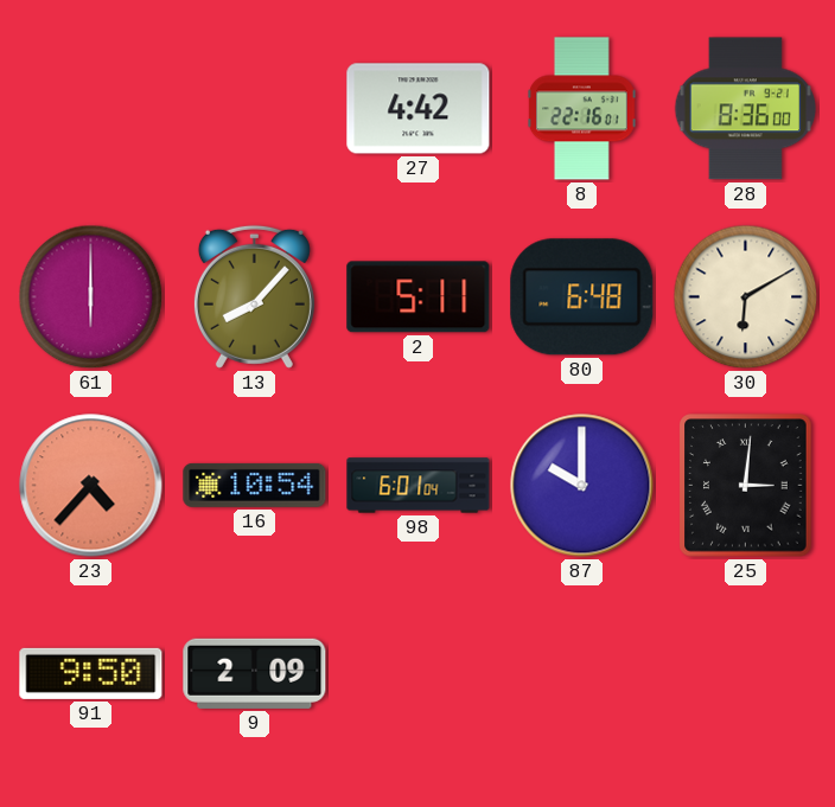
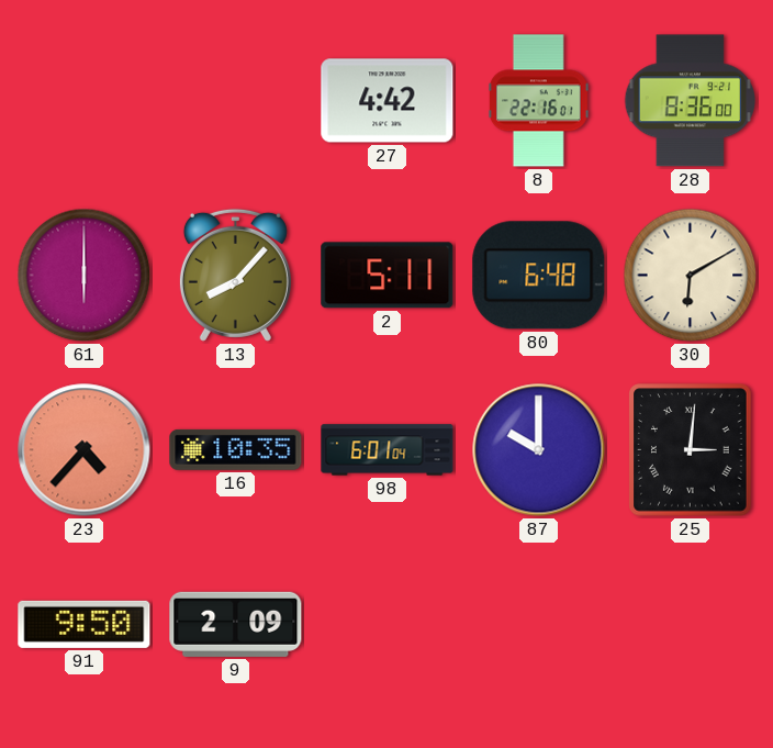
16: 10:54 -> 10:35 (236, 449)
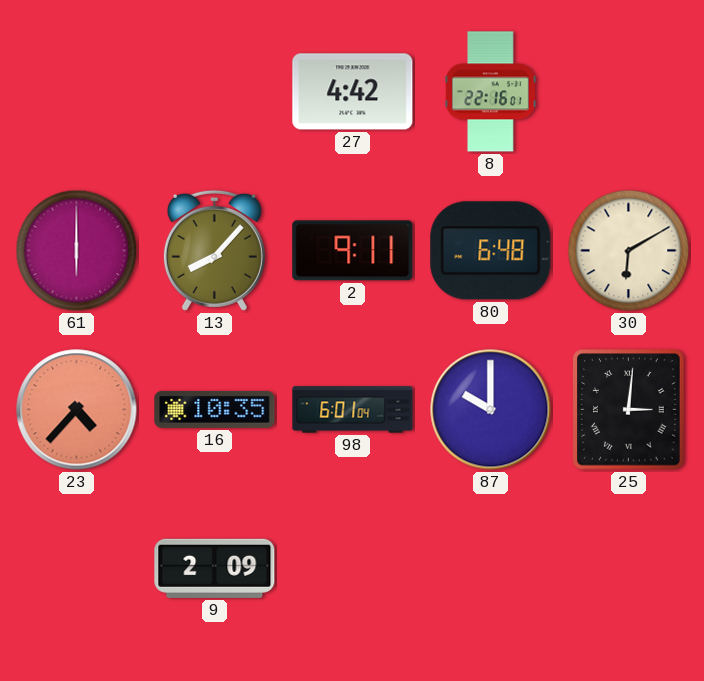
28: 8:36 -> none (690, 101)
2: 5:11 -> 9:11 (353, 251)
91: 9:50 -> none (85, 624)
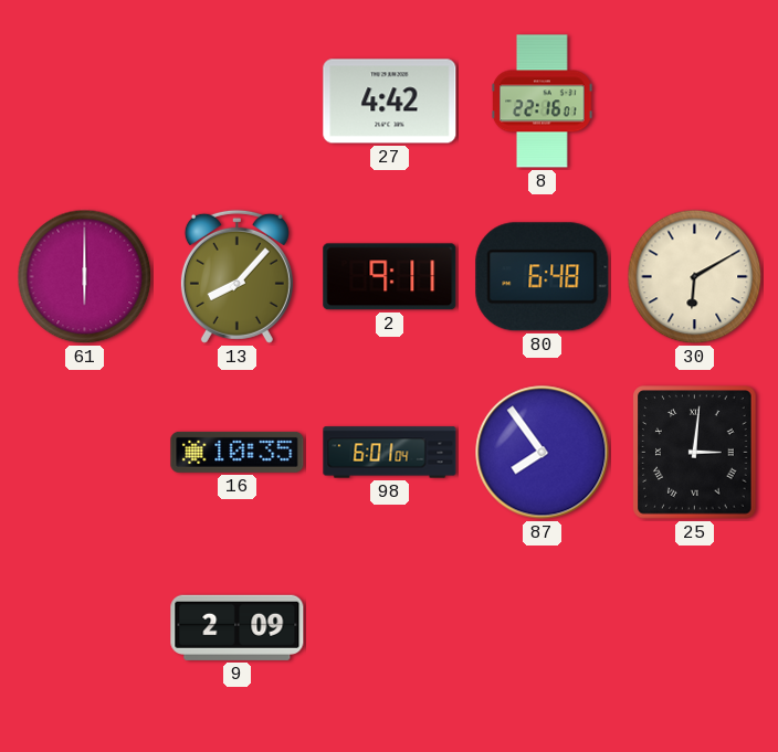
23: 4:37 -> none (77, 410)
87: 10:00 -> 7:54 (543, 453)
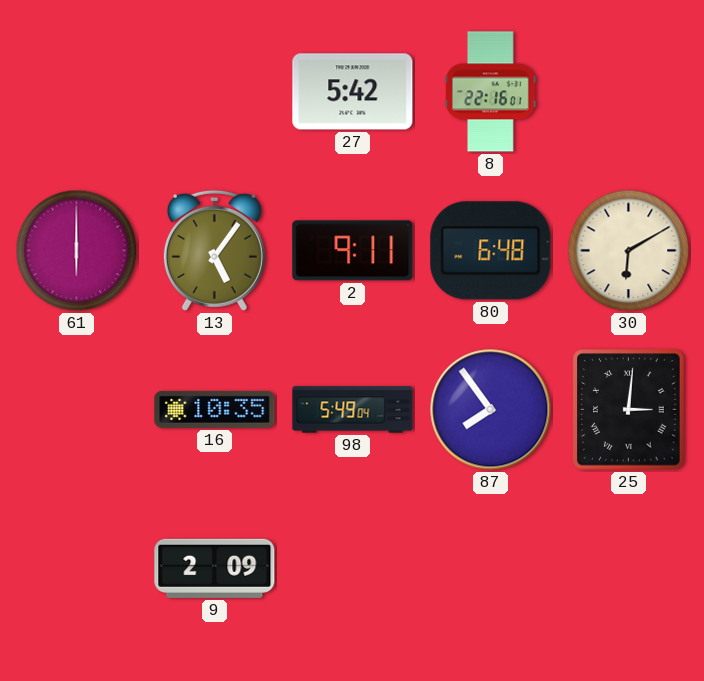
27: 4:42 -> 5:42 (353, 92)
13: 8:07 -> 5:06 (214, 250)
98: 6:01 -> 5:49 (353, 410)
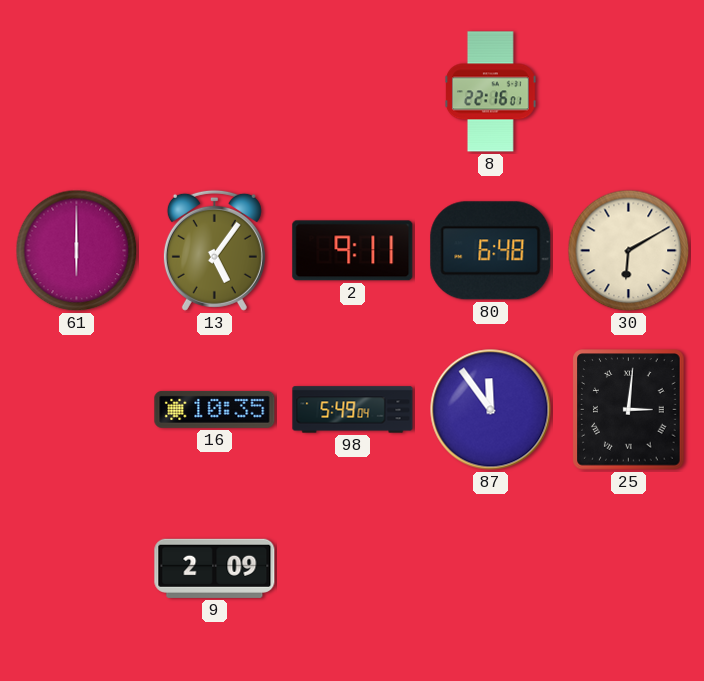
27: 5:42 -> none (353, 92)
87: 7:54 -> 11:54 (491, 410)
